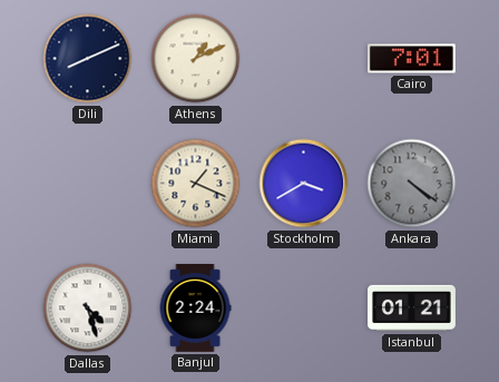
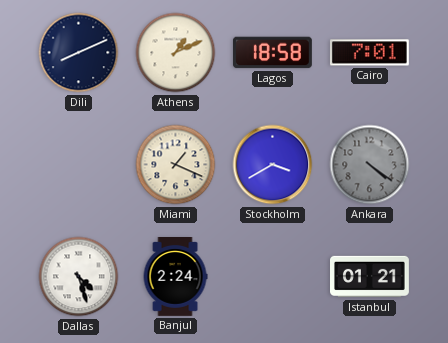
Lagos: none -> 18:58 (272, 53)
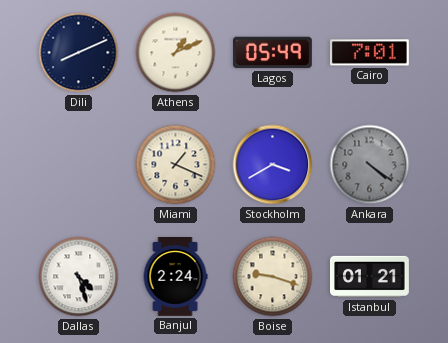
Lagos: 18:58 -> 05:49 (272, 53)
Boise: none -> 9:18 (273, 277)
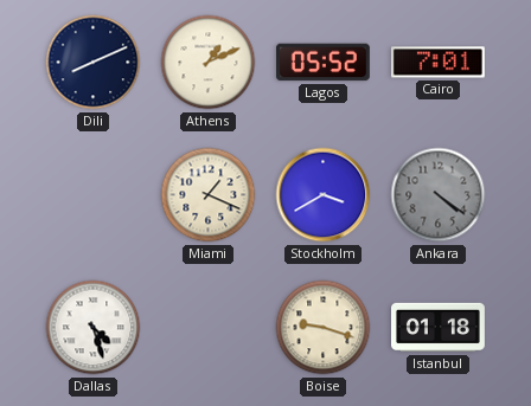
Lagos: 05:49 -> 05:52 (322, 63)
Banjul: 2:24 -> none (175, 277)
Istanbul: 01:21 -> 01:18 (439, 328)
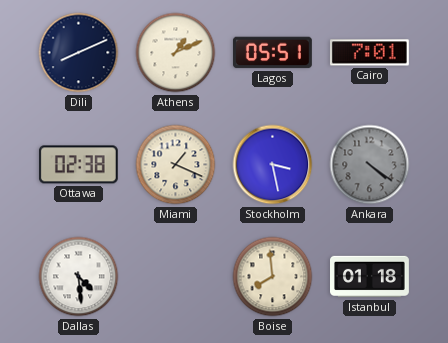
Lagos: 05:52 -> 05:51 (272, 53)
Ottawa: none -> 02:38 (78, 165)
Stockholm: 3:40 -> 3:28 (273, 165)
Dallas: 4:27 -> 4:29 (79, 277)
Boise: 9:18 -> 7:59 (273, 277)
